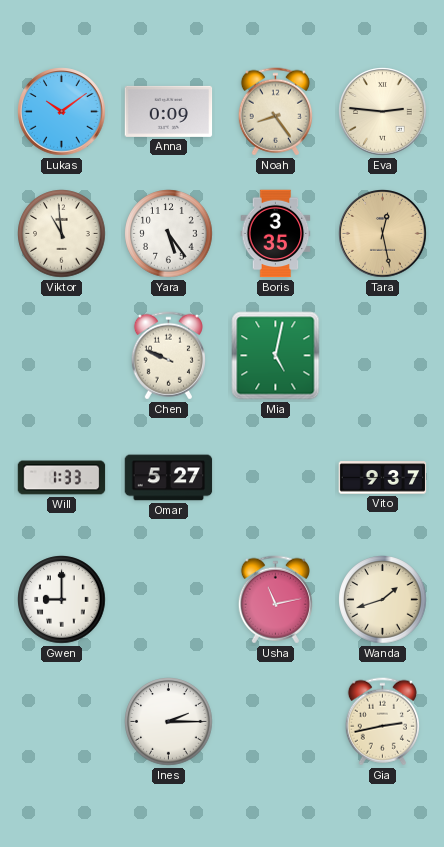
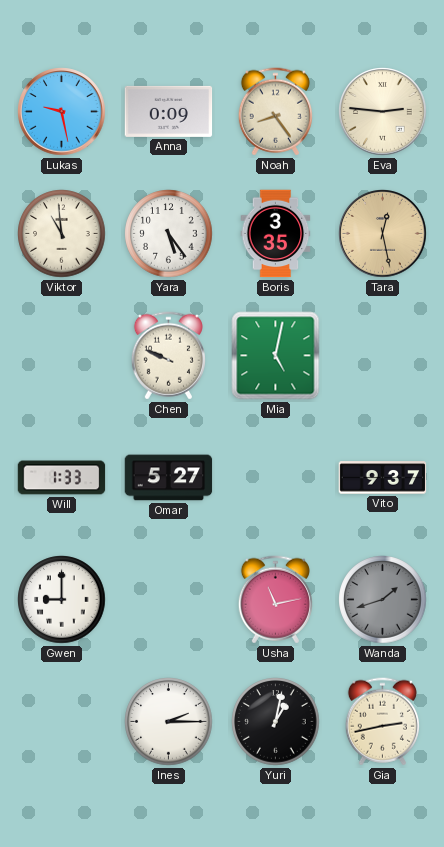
Lukas: 10:09 -> 9:28 (62, 112)
Wanda dial: cream -> grey (383, 600)
Yuri: none -> 1:02 (276, 722)
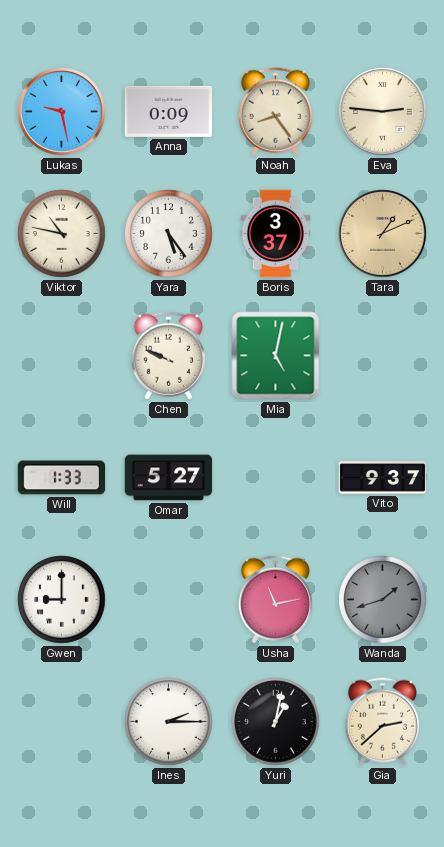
Viktor: 10:59 -> 10:47 (62, 234)
Boris: 3:35 -> 3:37 (276, 234)
Tara: 12:28 -> 1:11 (383, 234)
Gia: 2:43 -> 2:38 (382, 722)
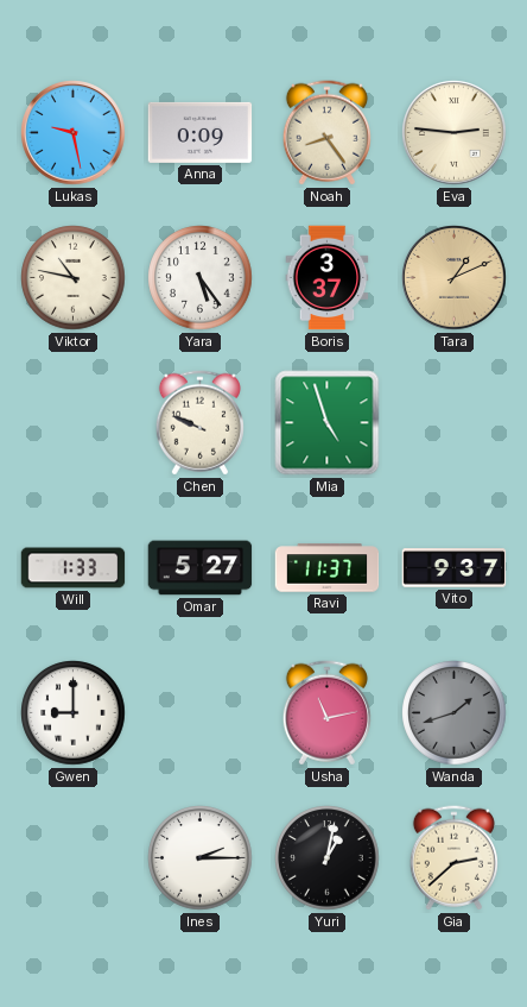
Mia: 5:02 -> 4:57 (328, 423)
Ravi: none -> 11:37 (328, 568)
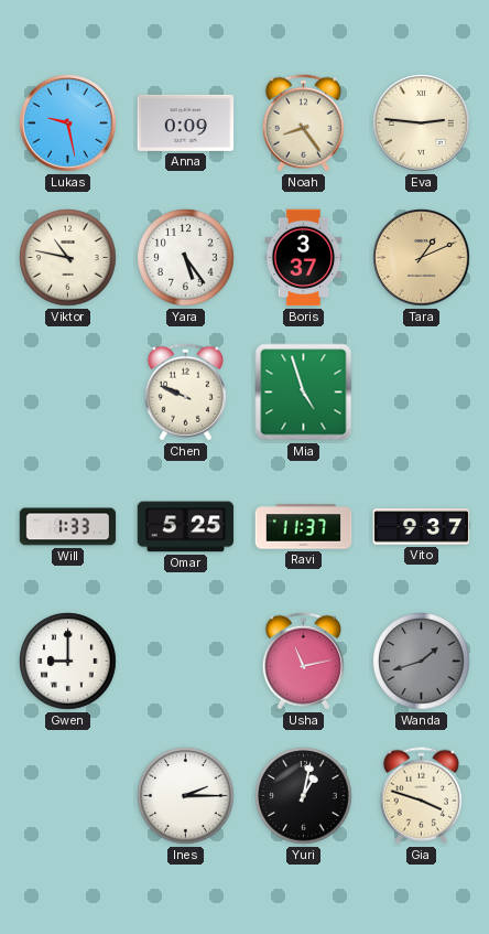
Omar: 5:27 -> 5:25 (186, 527)
Gia: 2:38 -> 3:48 (421, 796)
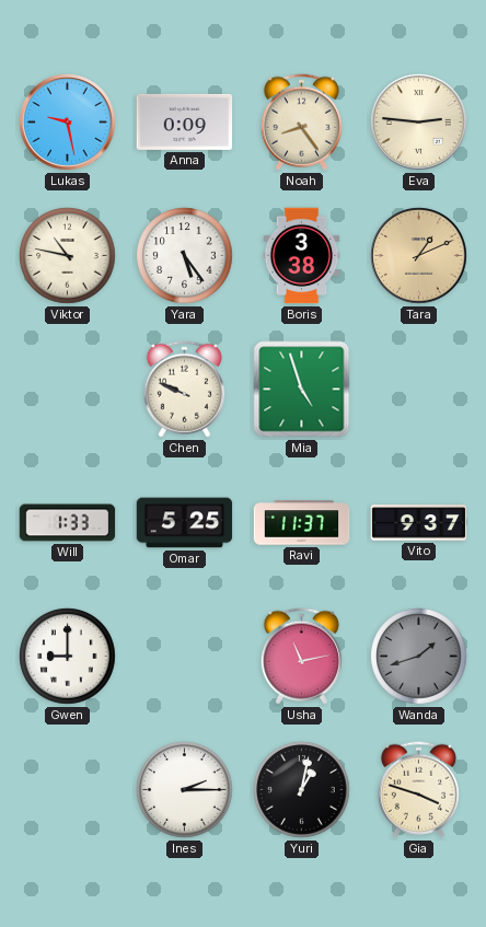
Boris: 3:37 -> 3:38 (302, 256)
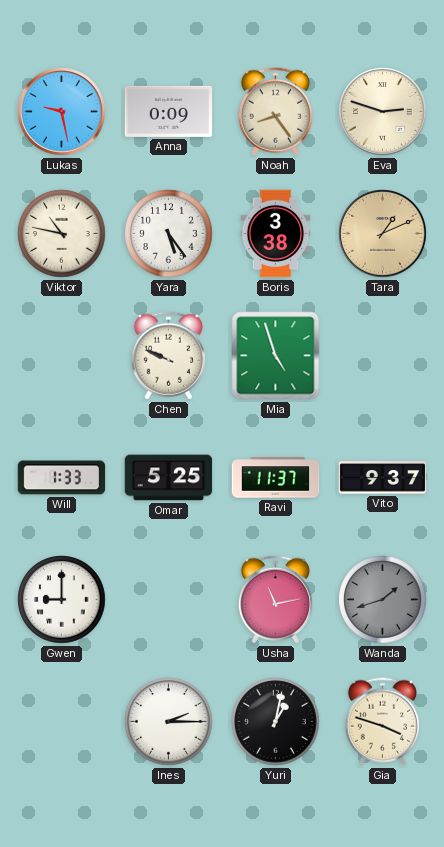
Eva: 2:46 -> 2:48 (383, 112)
